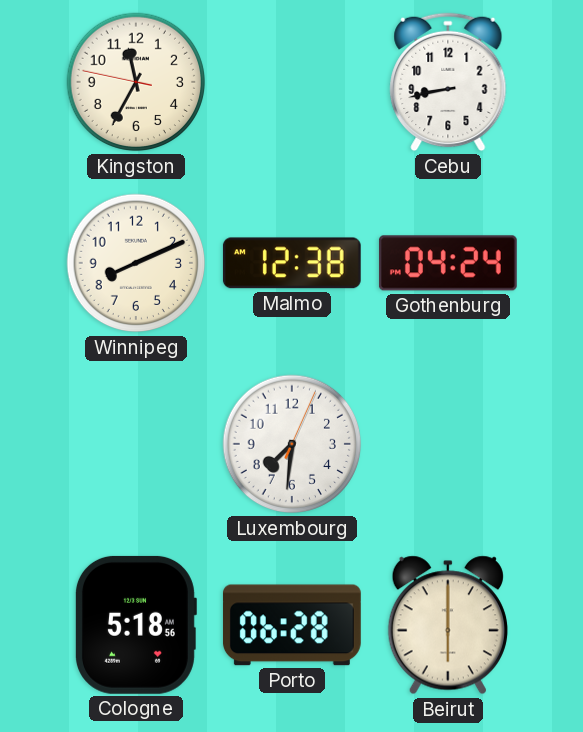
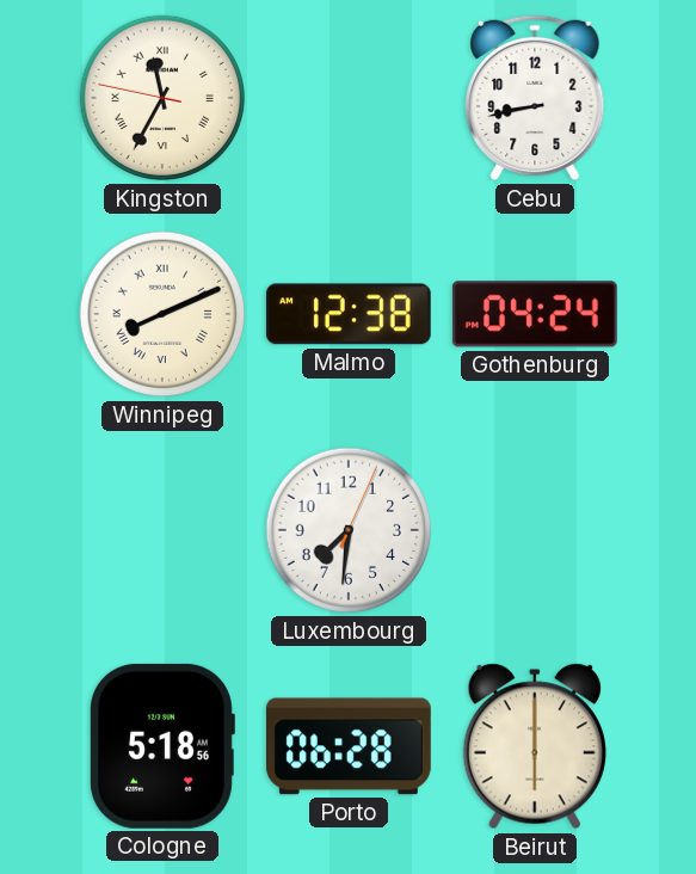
Kingston numerals: Arabic -> Roman (162, 98)
Winnipeg numerals: Arabic -> Roman (162, 314)
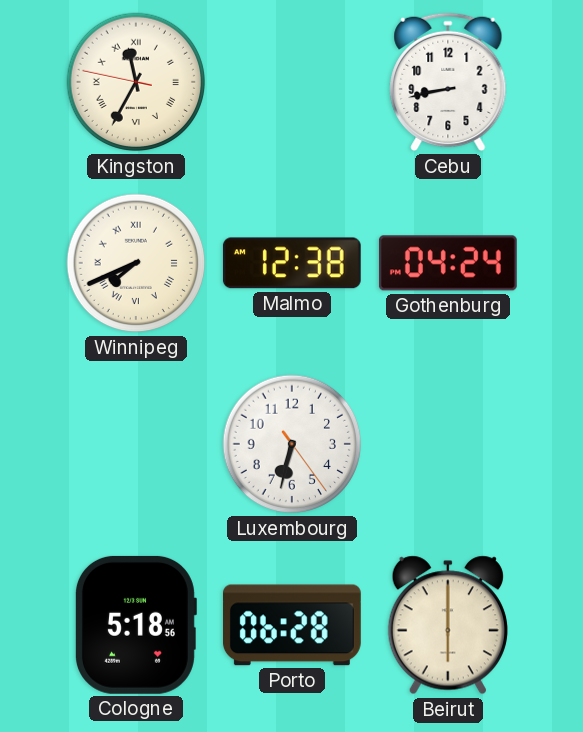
Winnipeg: 8:11 -> 7:41 (136, 263)
Luxembourg: 7:31 -> 6:32 (292, 444)
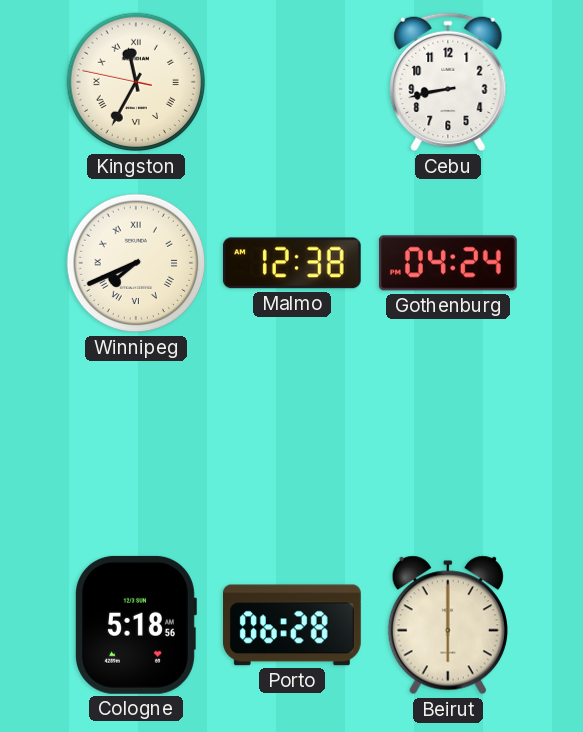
Luxembourg: 6:32 -> none (292, 444)
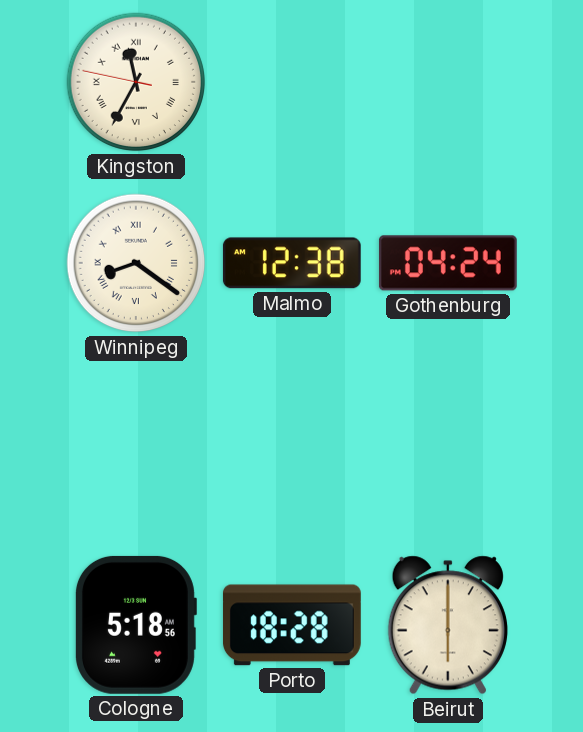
Cebu: 8:43 -> none (448, 82)
Winnipeg: 7:41 -> 8:21 (136, 263)
Porto: 06:28 -> 18:28 (292, 625)
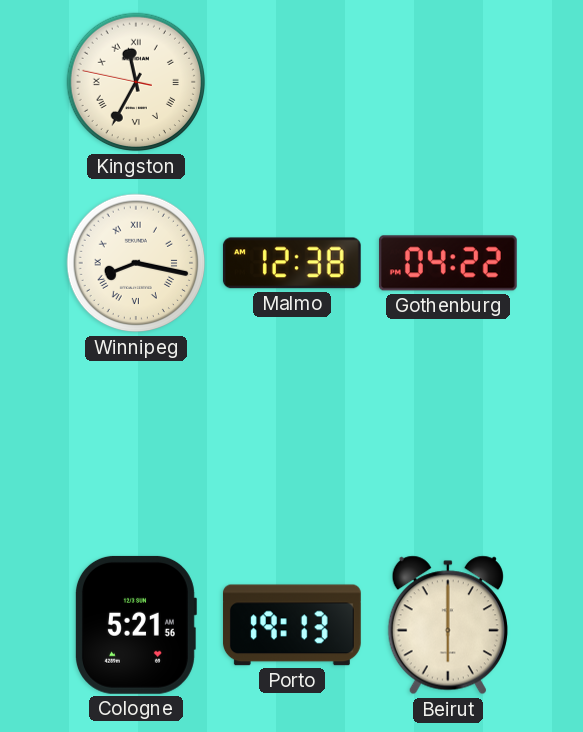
Winnipeg: 8:21 -> 8:17 (136, 263)
Gothenburg: 04:24 -> 04:22 (448, 263)
Cologne: 5:18 -> 5:21 (136, 625)
Porto: 18:28 -> 19:13 (292, 625)
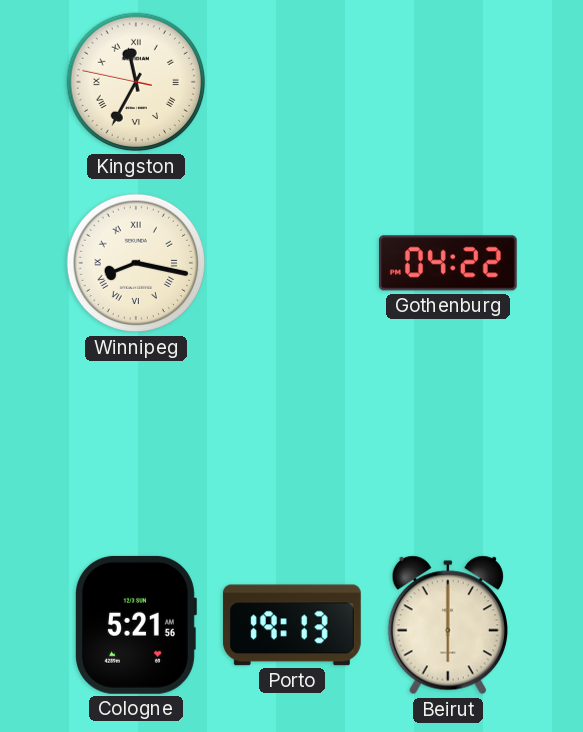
Malmo: 12:38 -> none (292, 263)
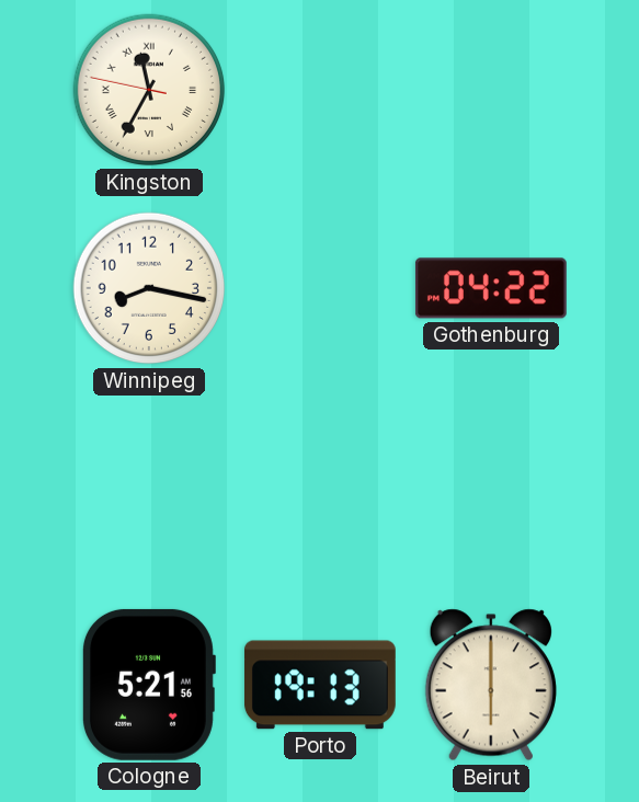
Winnipeg numerals: Roman -> Arabic (149, 288)
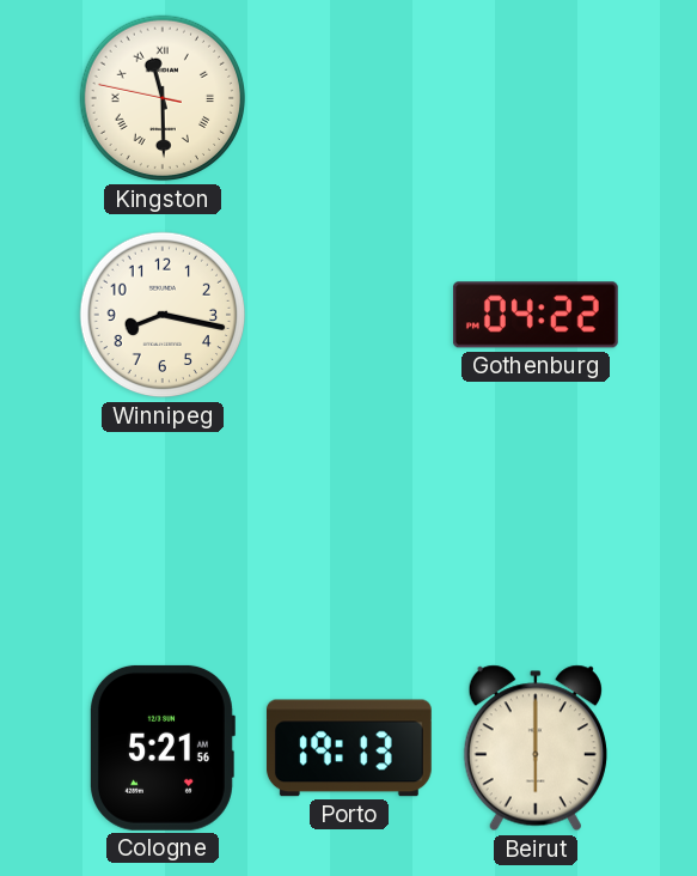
Kingston: 11:34 -> 11:29 (163, 98)
